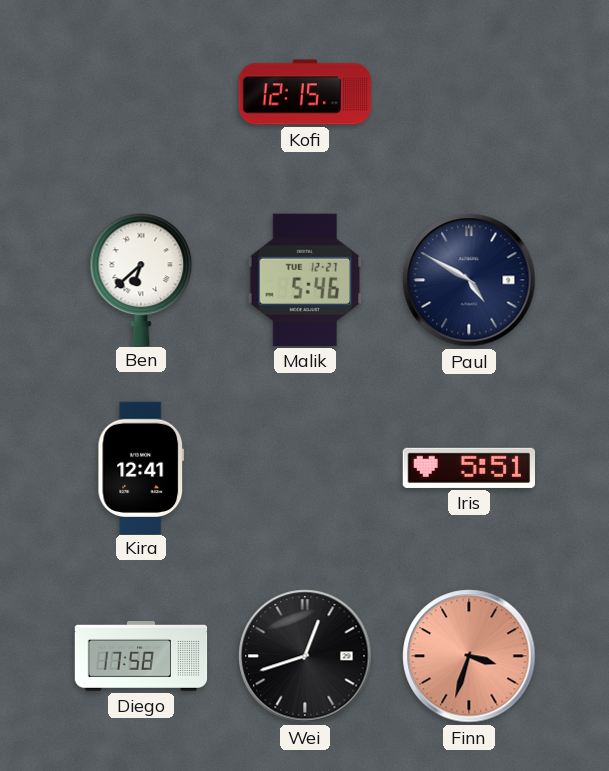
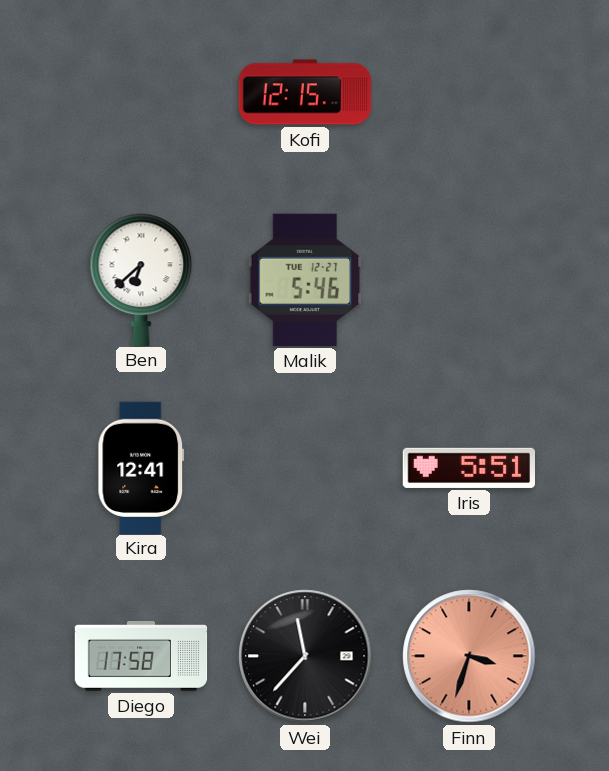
Paul: 4:50 -> none (469, 280)
Wei: 12:42 -> 11:37 (305, 656)
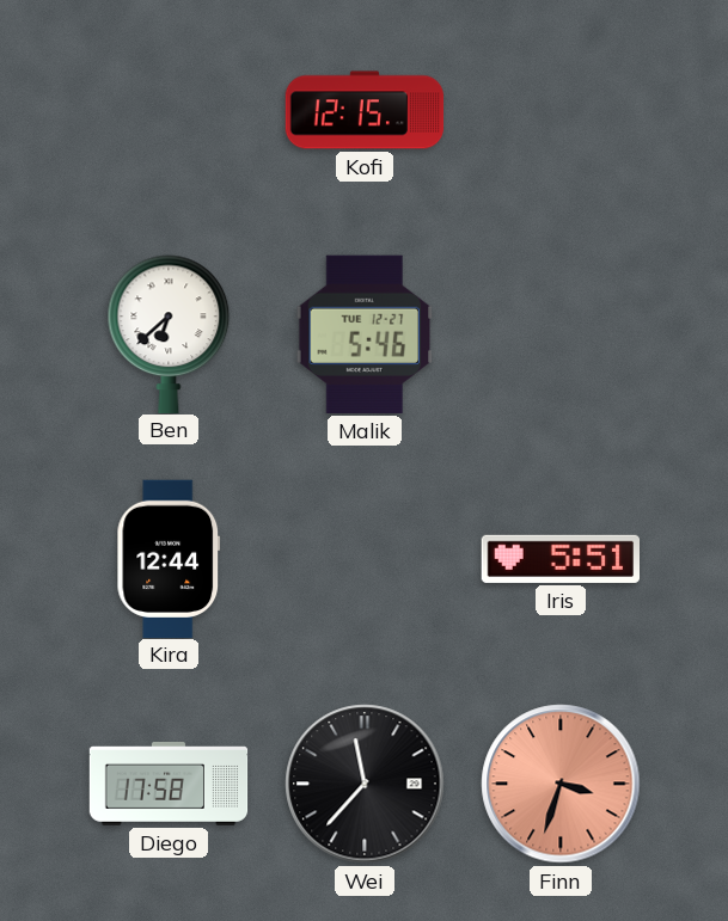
Kira: 12:41 -> 12:44 (169, 558)
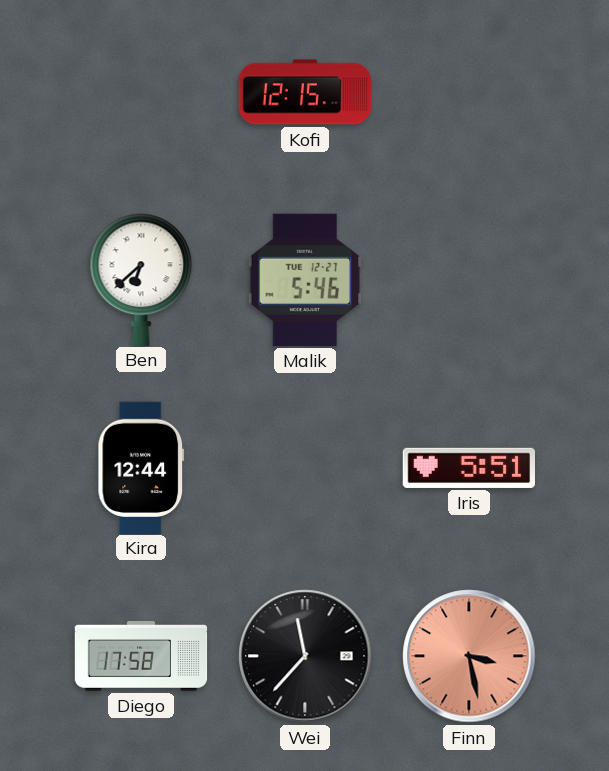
Finn: 3:33 -> 3:28 (469, 656)
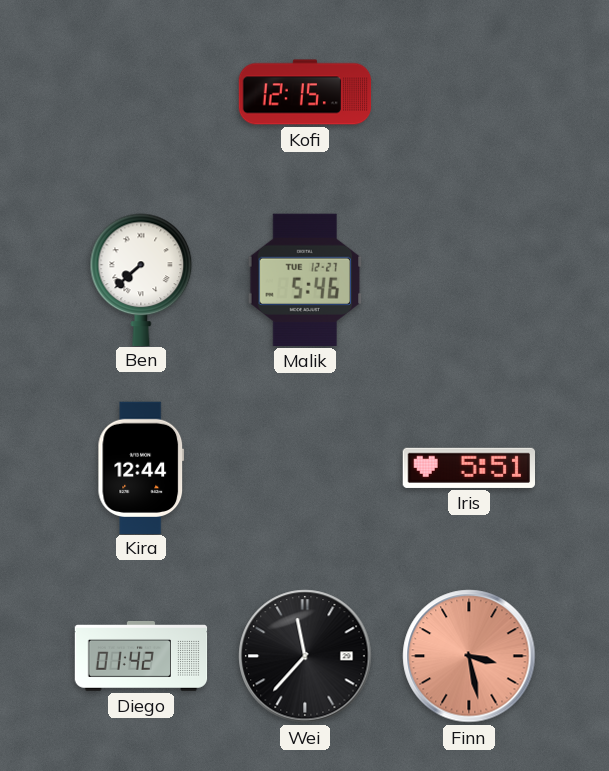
Ben: 6:38 -> 7:38 (141, 279)
Diego: 17:58 -> 01:42 (141, 657)
